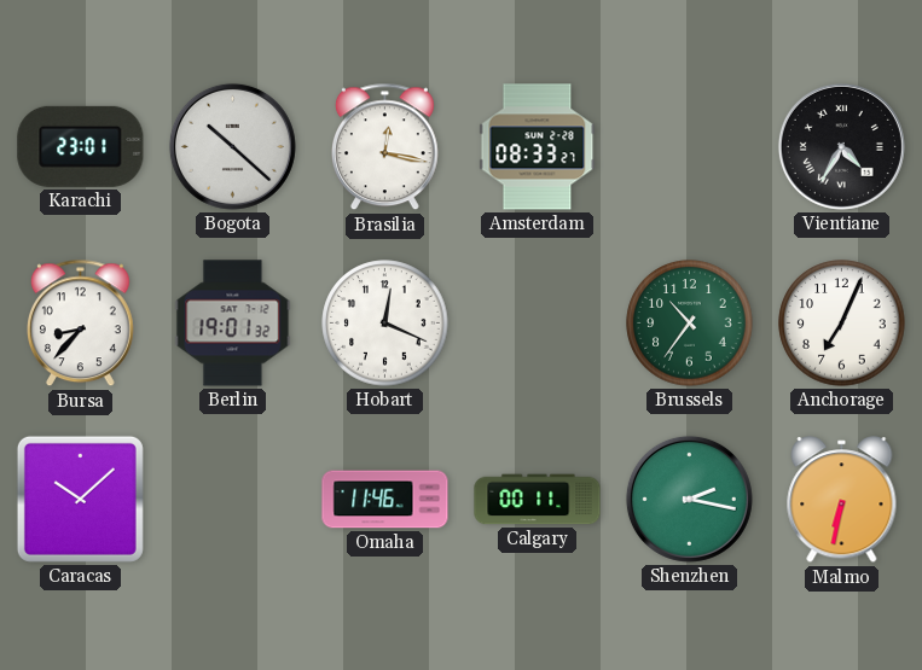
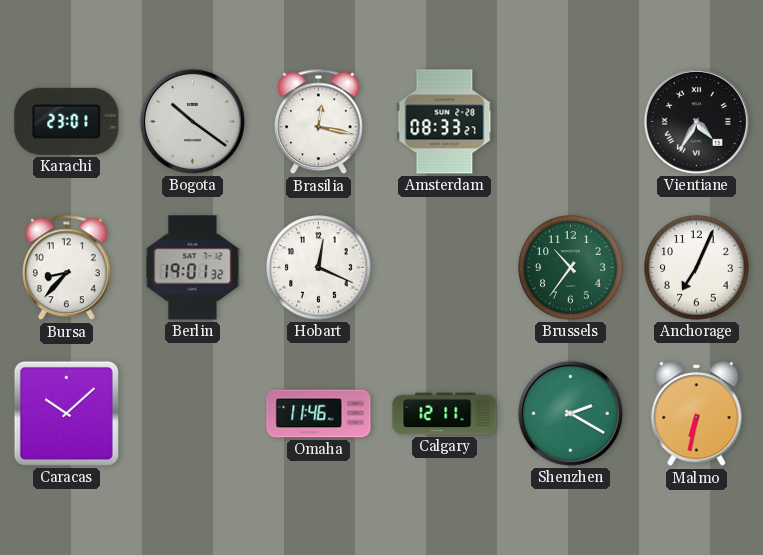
Bogota: 10:22 -> 10:21 (192, 121)
Calgary: 00:11 -> 12:11 (445, 414)
Shenzhen: 2:17 -> 2:20 (570, 413)
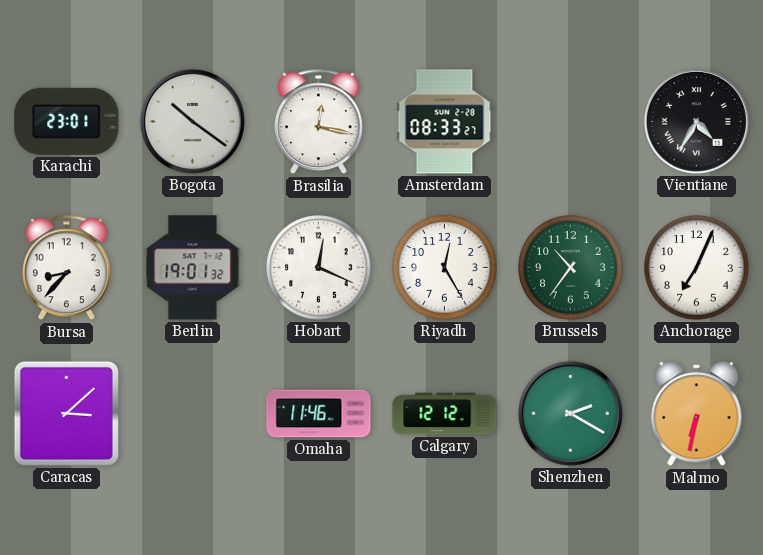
Riyadh: none -> 12:25 (445, 268)
Caracas: 10:08 -> 3:08 (66, 413)
Calgary: 12:11 -> 12:12 (445, 414)
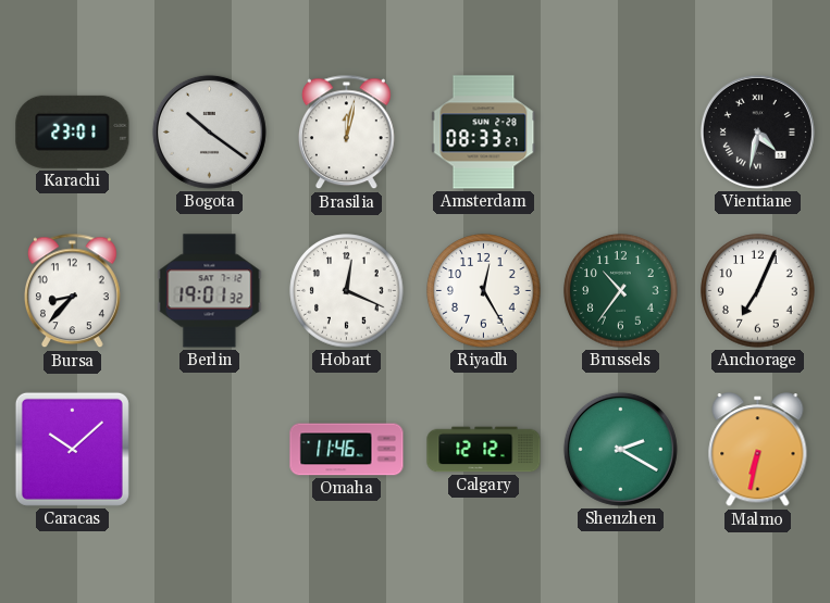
Brasilia: 12:17 -> 12:02 (347, 133)
Vientiane: 4:35 -> 4:32 (757, 131)
Caracas: 3:08 -> 10:08 (72, 449)
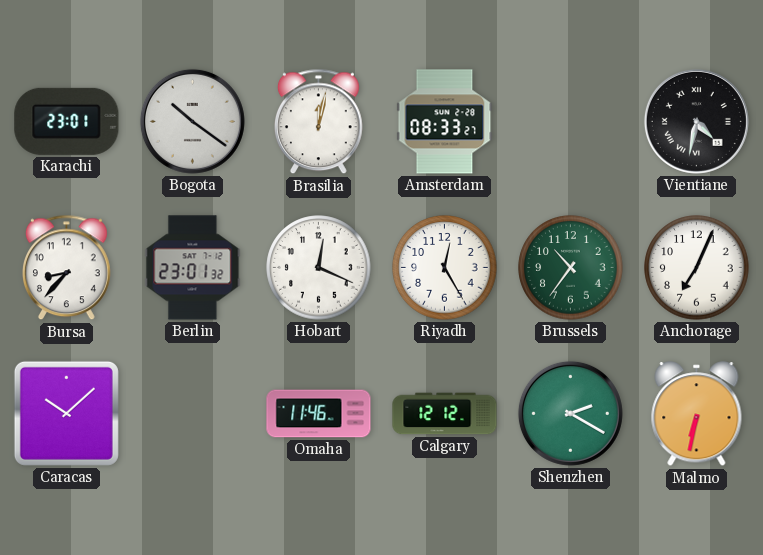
Berlin: 19:01 -> 23:01 (193, 268)
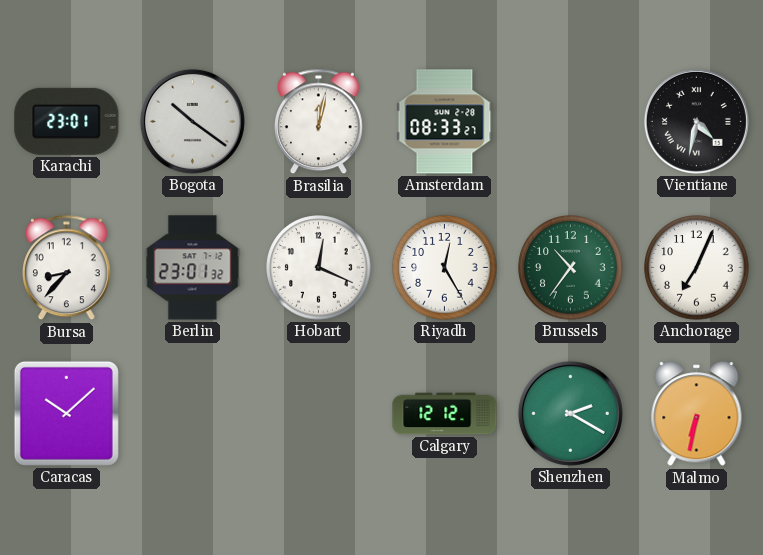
Omaha: 11:46 -> none (319, 414)
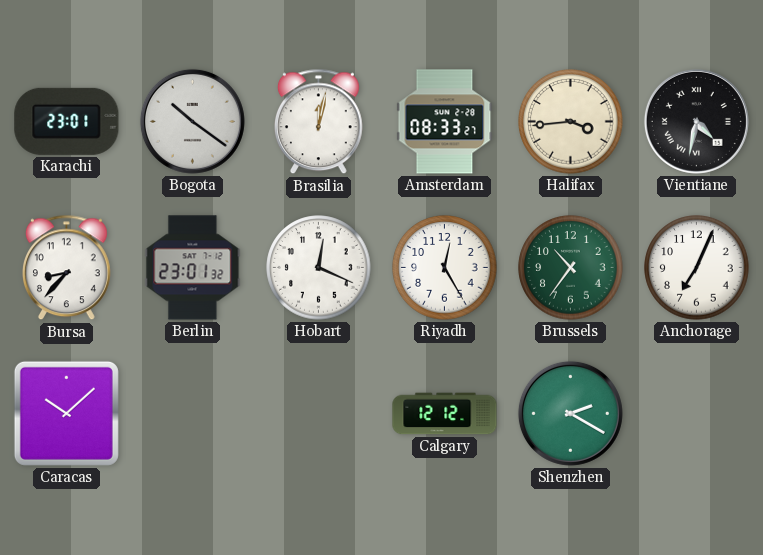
Halifax: none -> 3:44 (571, 122)
Malmo: 6:32 -> none (697, 414)
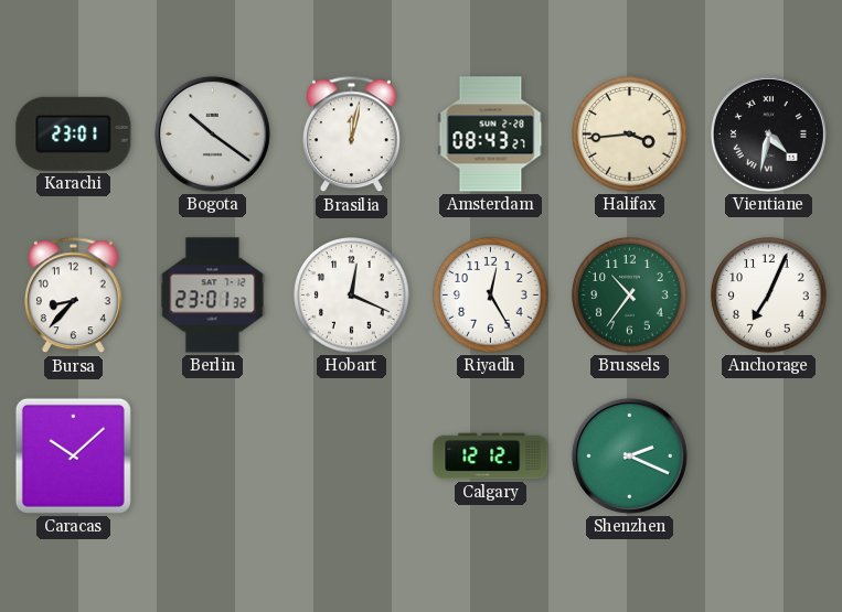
Amsterdam: 08:33 -> 08:43 (491, 135)
Shenzhen: 2:20 -> 2:19 (629, 455)
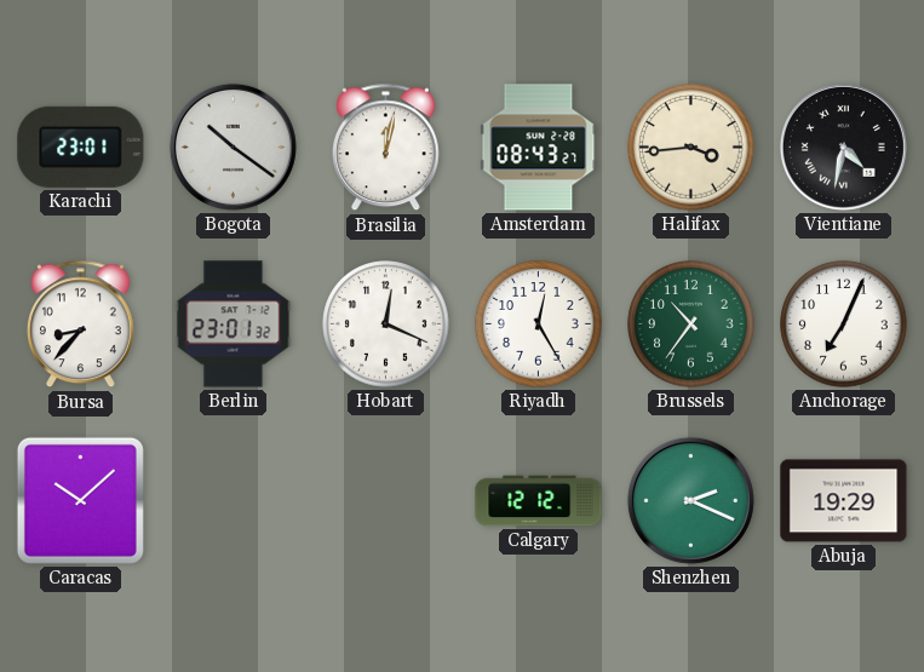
Abuja: none -> 19:29 (844, 501)
